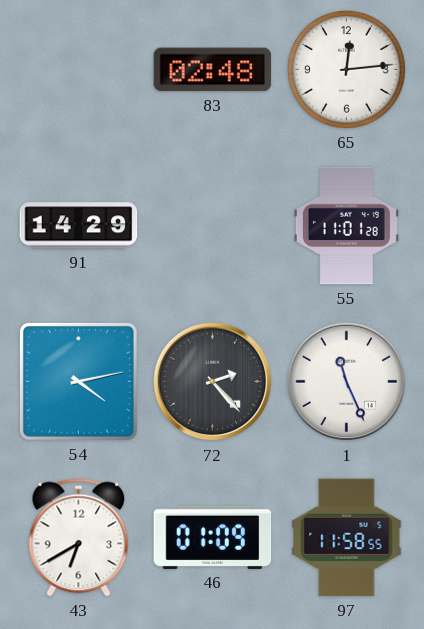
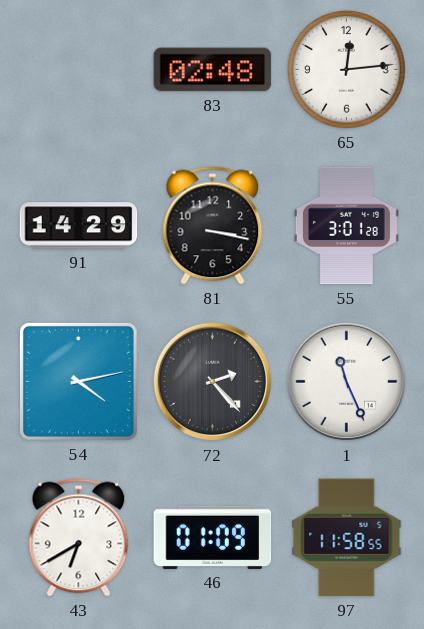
81: none -> 3:17 (213, 226)
55: 11:01 -> 3:01 (346, 226)
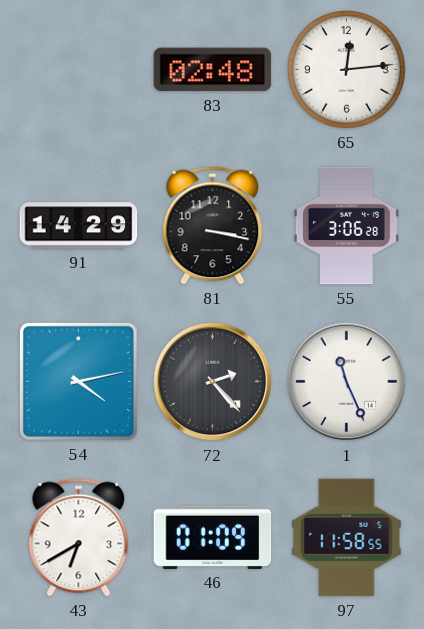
55: 3:01 -> 3:06 (346, 226)
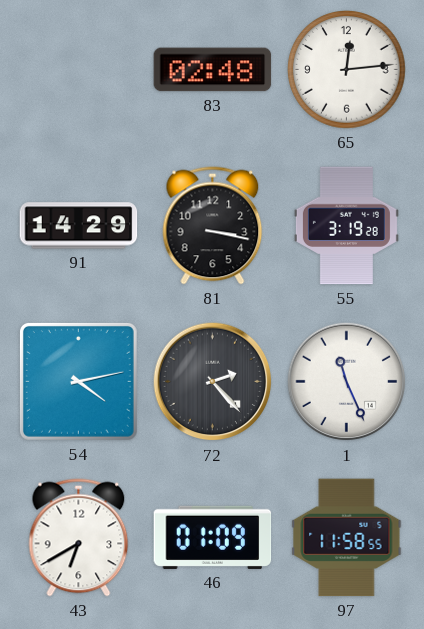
55: 3:06 -> 3:19 (346, 226)
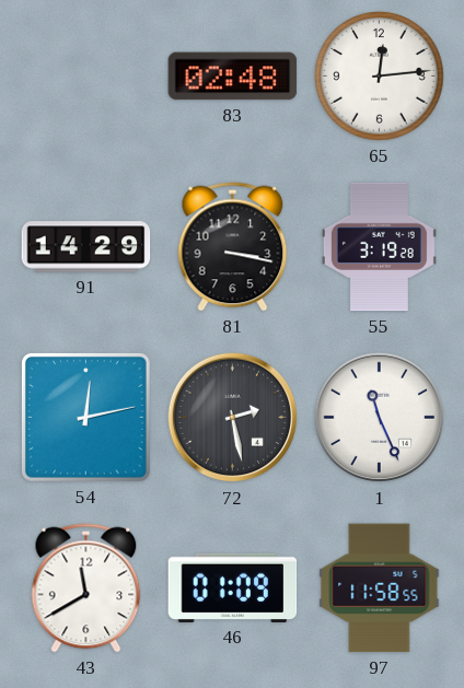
54: 4:13 -> 12:13 (85, 417)
72: 2:23 -> 2:28 (233, 418)
43: 6:40 -> 11:40 (86, 588)
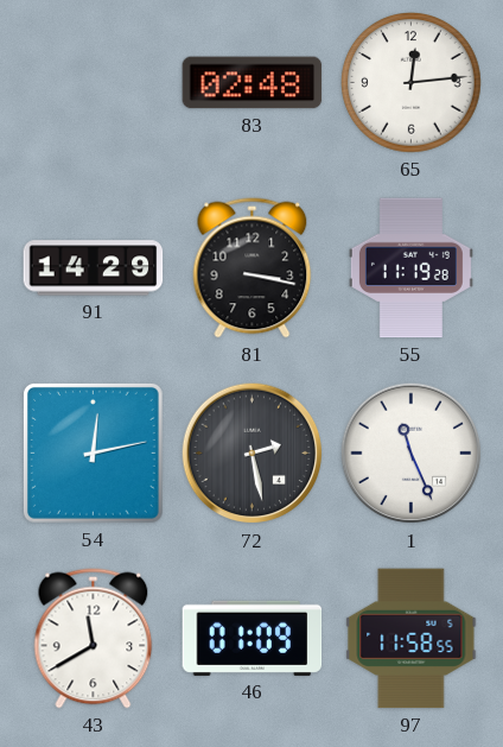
55: 3:19 -> 11:19 (410, 268)
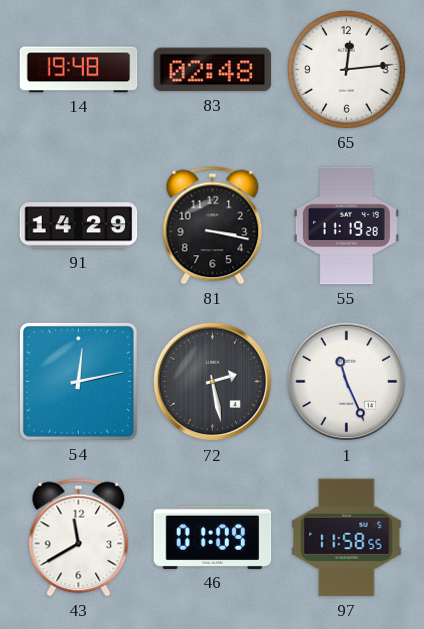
14: none -> 19:48 (79, 70)
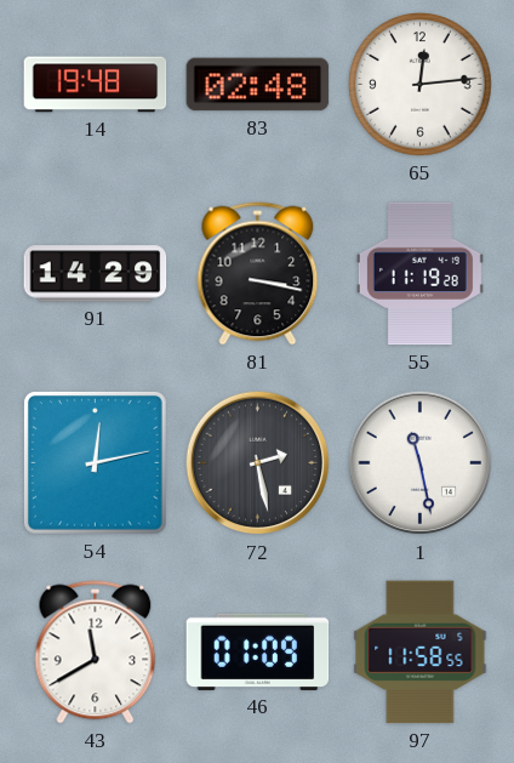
1: 11:26 -> 11:28 (421, 463)
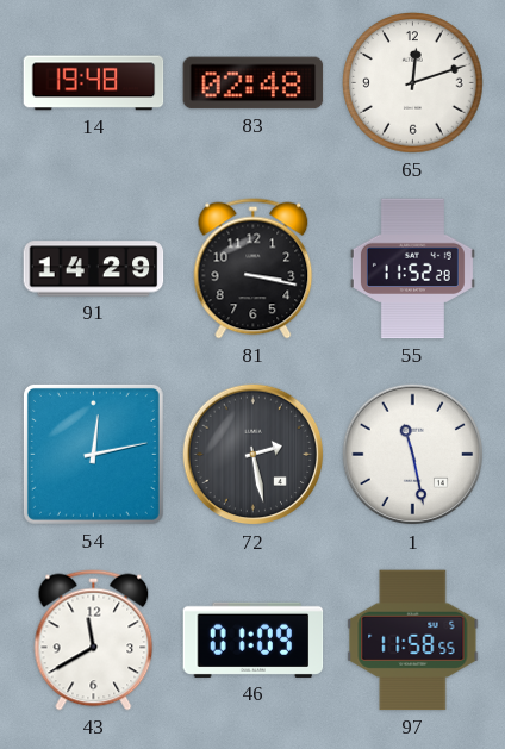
65: 12:14 -> 12:12 (413, 83)
55: 11:19 -> 11:52 (412, 269)
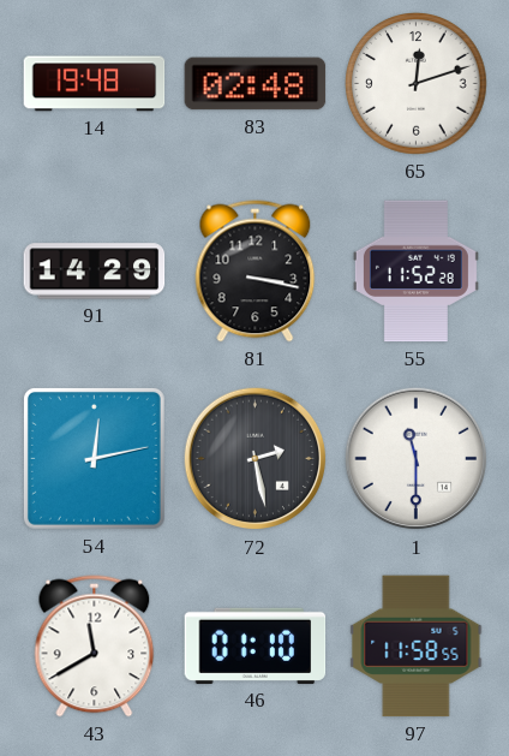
1: 11:28 -> 11:30 (417, 459)
46: 01:09 -> 01:10 (256, 645)
